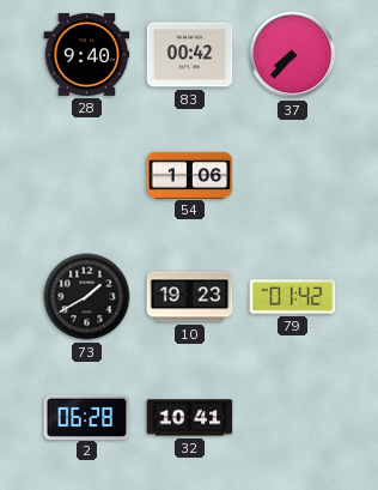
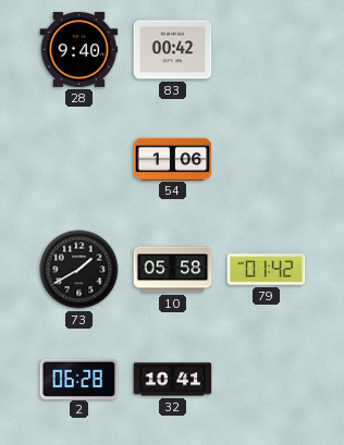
37: 7:37 -> none (293, 55)
10: 19:23 -> 05:58 (173, 270)
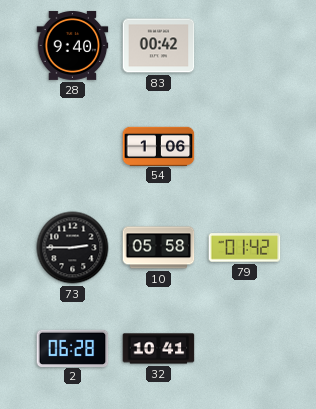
73: 1:40 -> 2:45 (73, 248)
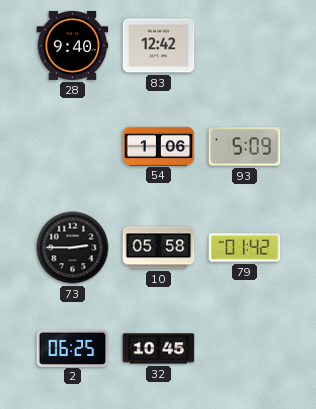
83: 00:42 -> 12:42 (159, 46)
93: none -> 5:09 (245, 147)
2: 06:28 -> 06:25 (73, 348)
32: 10:41 -> 10:45 (159, 349)
